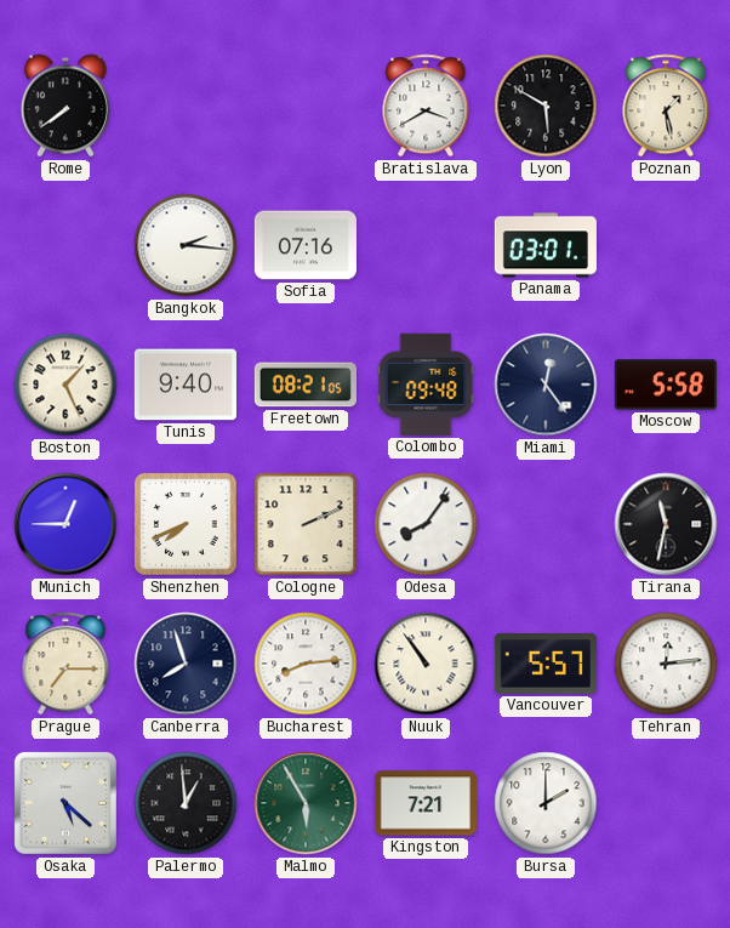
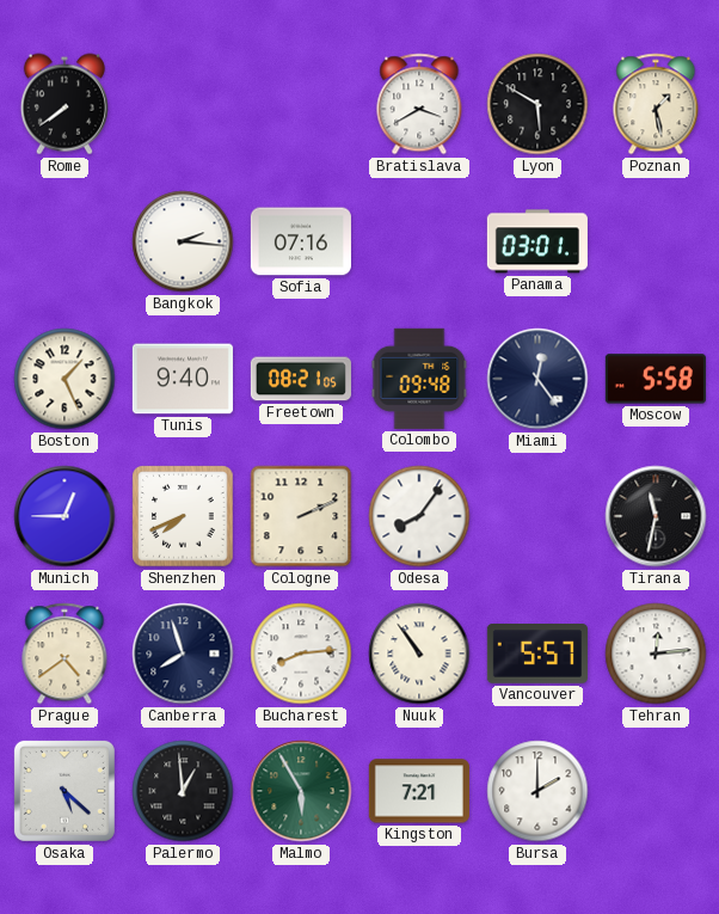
Prague: 7:15 -> 4:39 (64, 654)
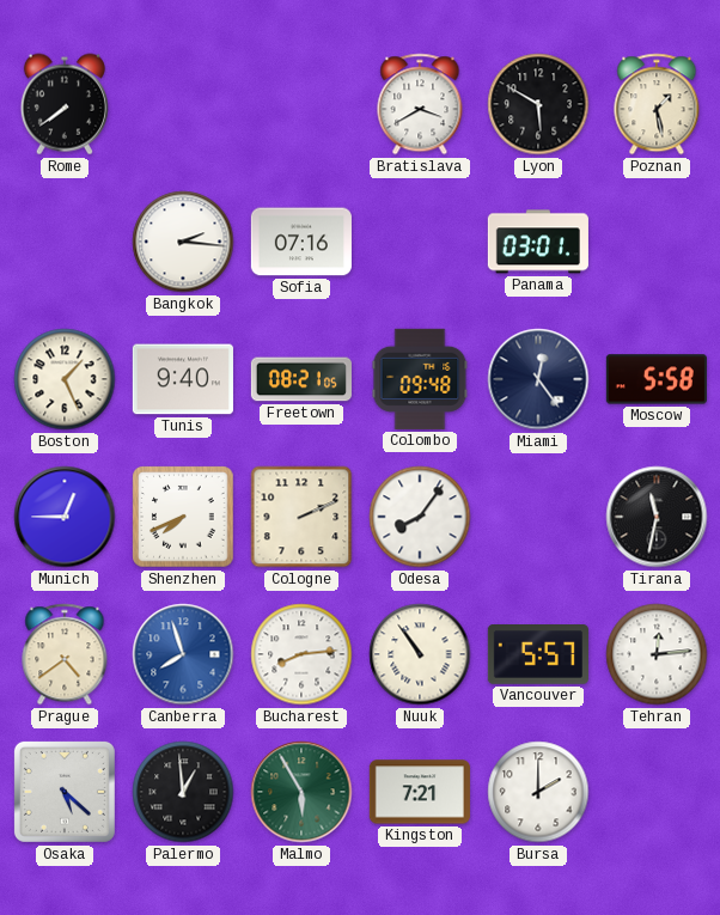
Canberra dial: navy -> blue (183, 654)
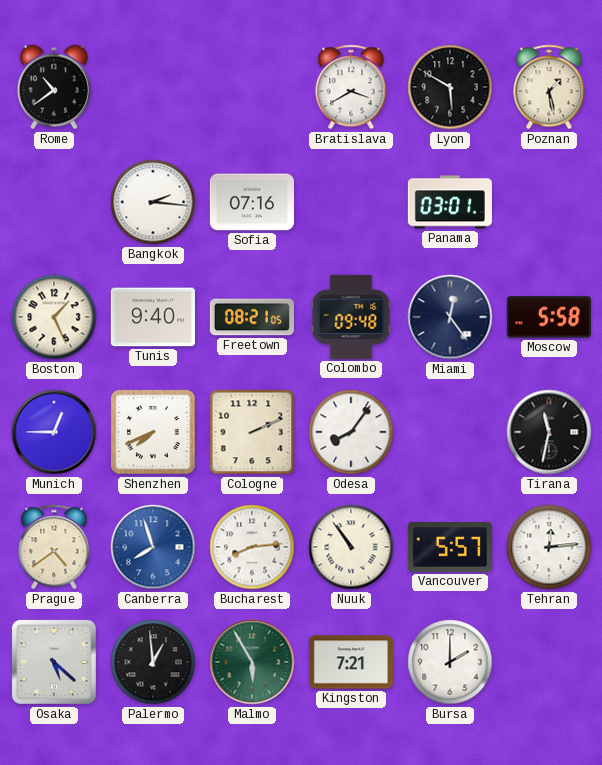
Rome: 7:39 -> 10:39 (54, 87)
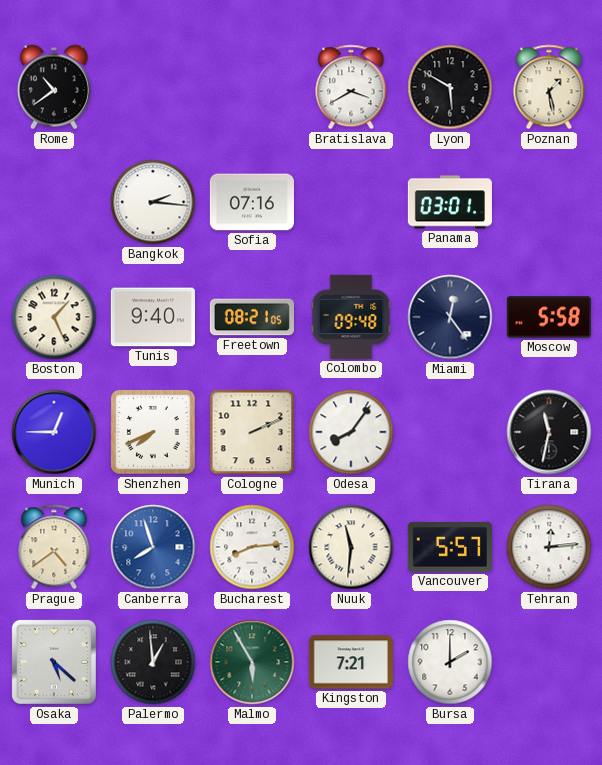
Nuuk: 10:54 -> 11:31 (351, 547)
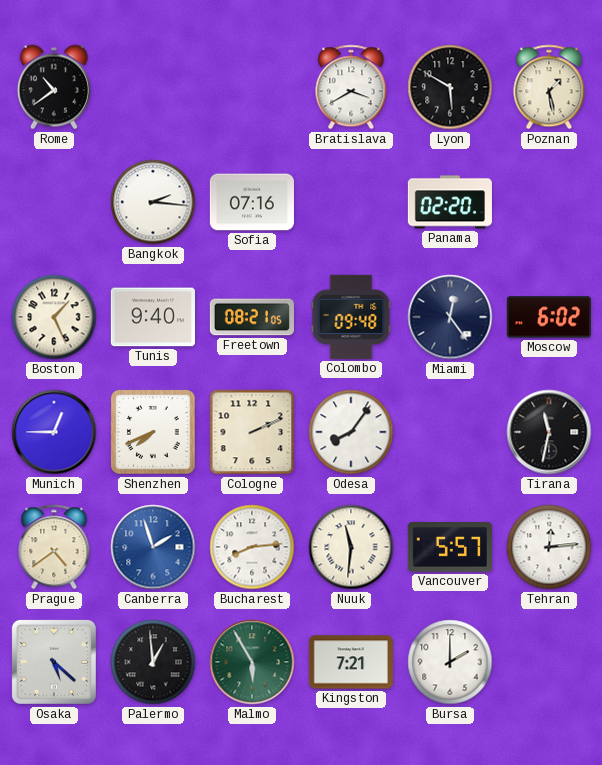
Panama: 03:01 -> 02:20 (450, 202)
Moscow: 5:58 -> 6:02 (549, 317)
Canberra: 7:57 -> 1:57 (153, 547)
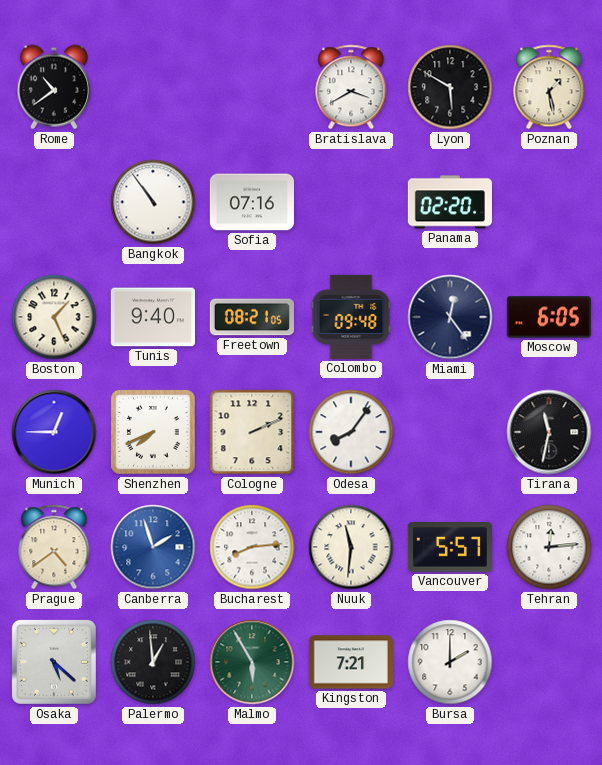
Bangkok: 2:16 -> 10:54 (153, 202)
Moscow: 6:02 -> 6:05 (549, 317)
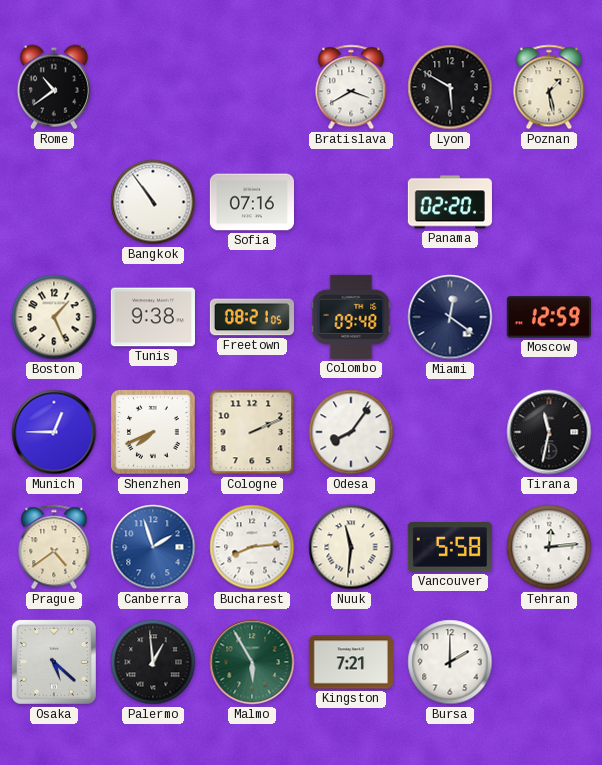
Tunis: 9:40 -> 9:38 (153, 317)
Miami: 12:24 -> 12:21 (450, 317)
Moscow: 6:05 -> 12:59 (549, 317)
Vancouver: 5:57 -> 5:58 (450, 547)
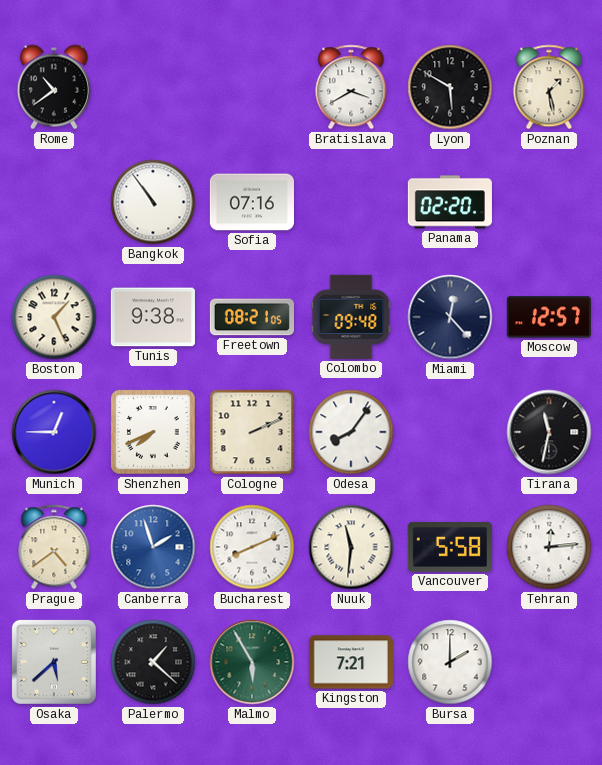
Miami: 12:21 -> 12:23 (450, 317)
Moscow: 12:59 -> 12:57 (549, 317)
Bucharest: 8:14 -> 8:11 (252, 547)
Osaka: 5:22 -> 5:38 (54, 662)
Palermo: 12:59 -> 1:22 (153, 662)
